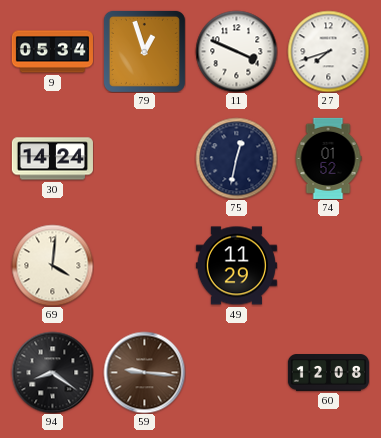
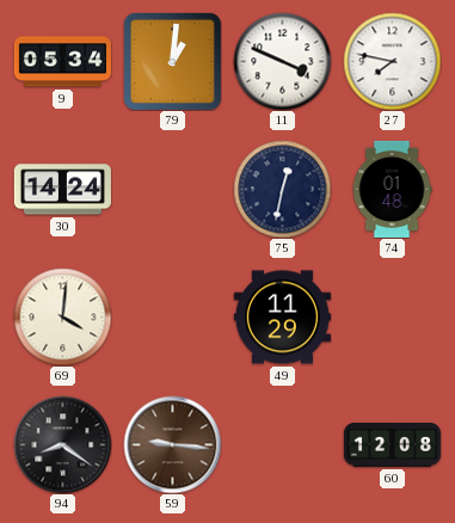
79: 12:57 -> 1:01 (172, 61)
27: 7:42 -> 7:47 (392, 61)
74: 01:52 -> 01:48 (392, 189)
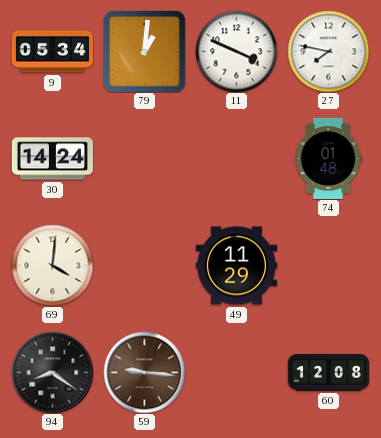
75: 12:32 -> none (282, 189)
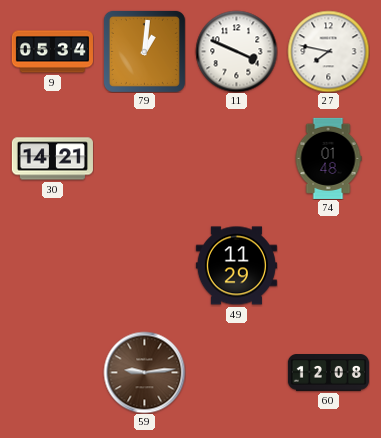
30: 14:24 -> 14:21 (52, 159)
69: 4:01 -> none (52, 265)
94: 8:21 -> none (52, 372)
59: 9:16 -> 9:14 (144, 372)
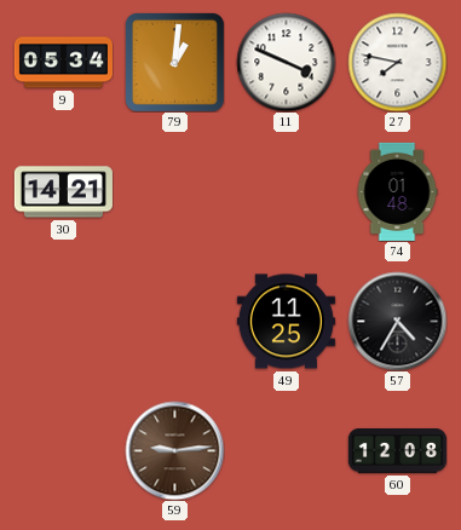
49: 11:29 -> 11:25 (286, 322)
57: none -> 4:35 (397, 321)
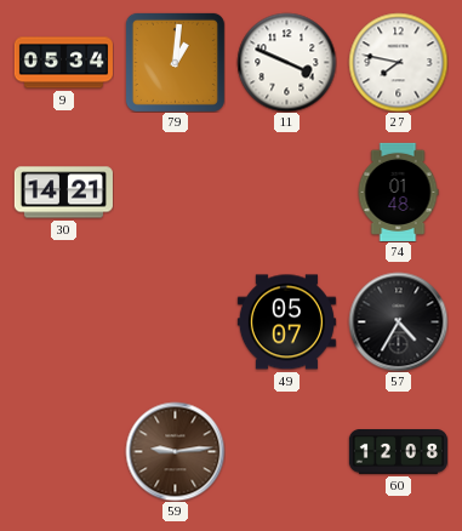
49: 11:25 -> 05:07 (286, 322)
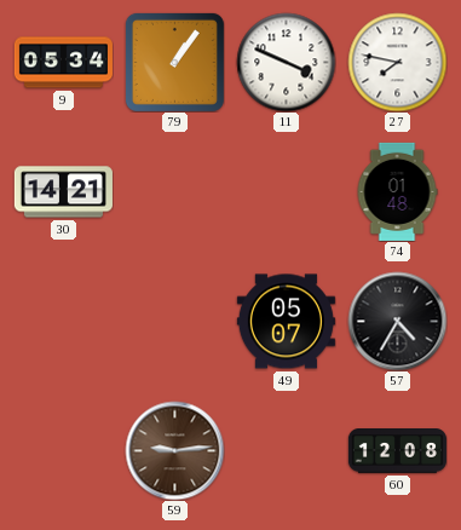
79: 1:01 -> 1:06 (174, 62)
